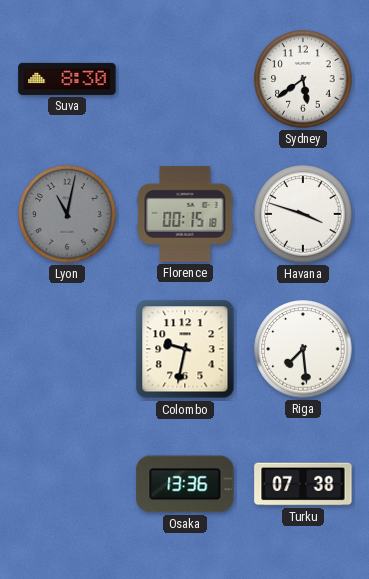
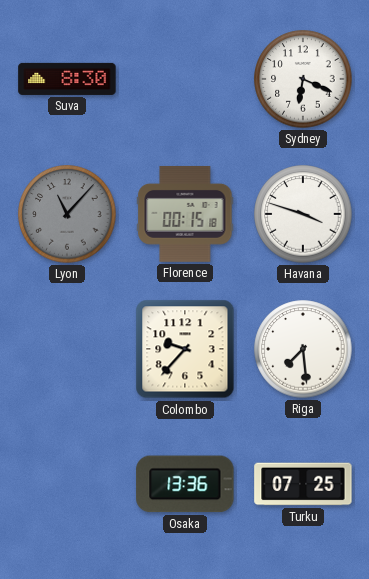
Sydney: 5:39 -> 6:19 (303, 79)
Lyon: 11:02 -> 11:07 (67, 214)
Colombo: 9:32 -> 9:37 (185, 349)
Turku: 07:38 -> 07:25 (303, 484)
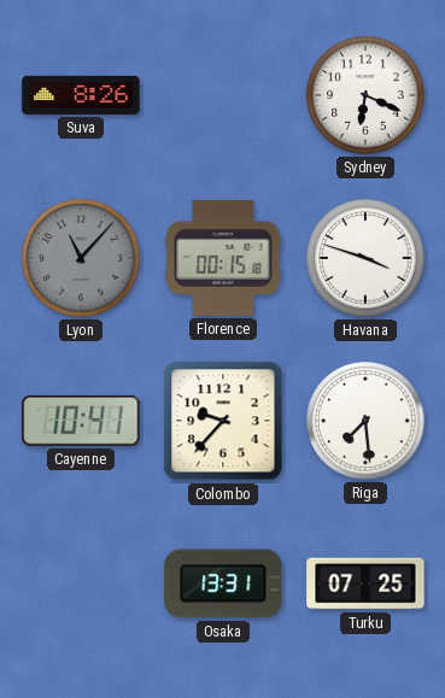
Suva: 8:30 -> 8:26 (81, 95)
Cayenne: none -> 10:41 (81, 421)
Osaka: 13:36 -> 13:31 (223, 583)
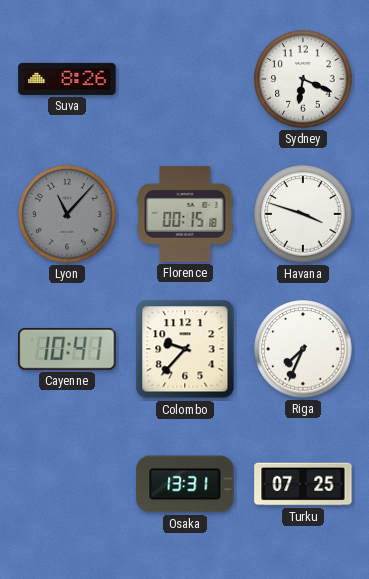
Riga: 7:29 -> 7:34 (303, 349)
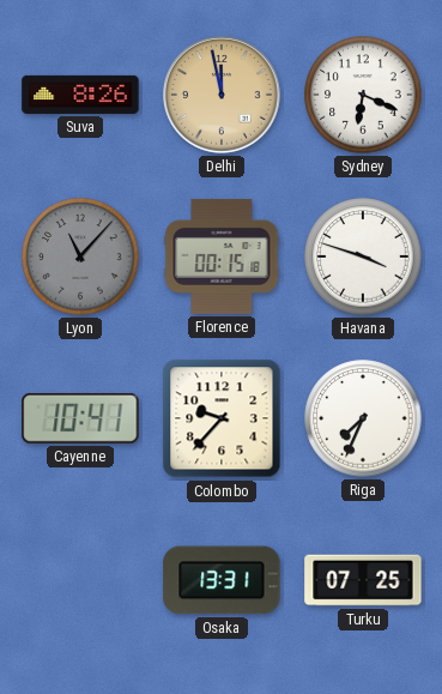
Delhi: none -> 11:58 (222, 95)
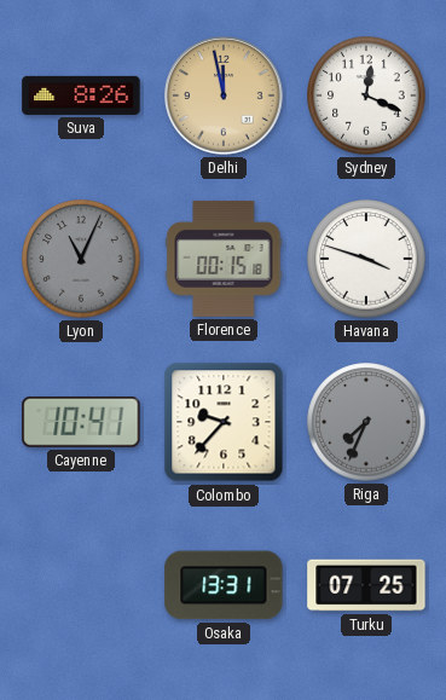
Sydney: 6:19 -> 12:19 (366, 96)
Lyon: 11:07 -> 11:04 (81, 259)
Riga dial: white -> grey (366, 422)
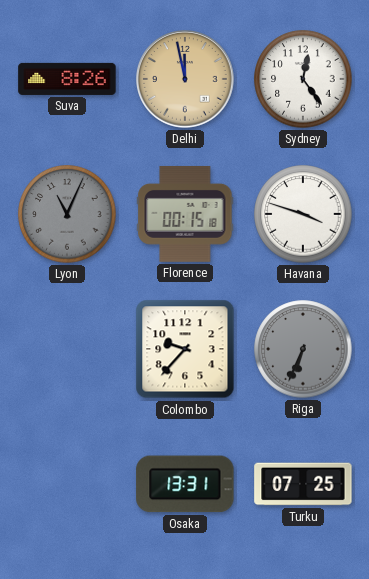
Sydney: 12:19 -> 12:24 (303, 79)
Cayenne: 10:41 -> none (81, 422)
Riga: 7:34 -> 6:34 (303, 349)
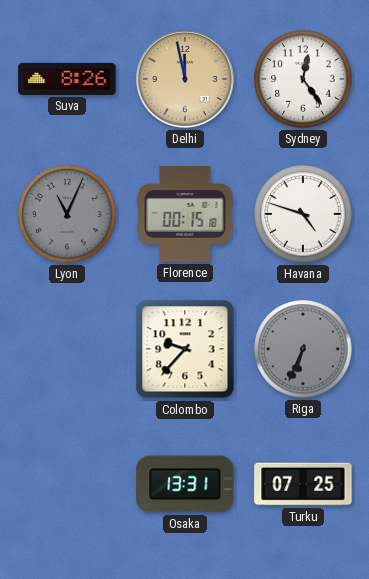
Havana: 3:48 -> 4:48 (303, 214)
